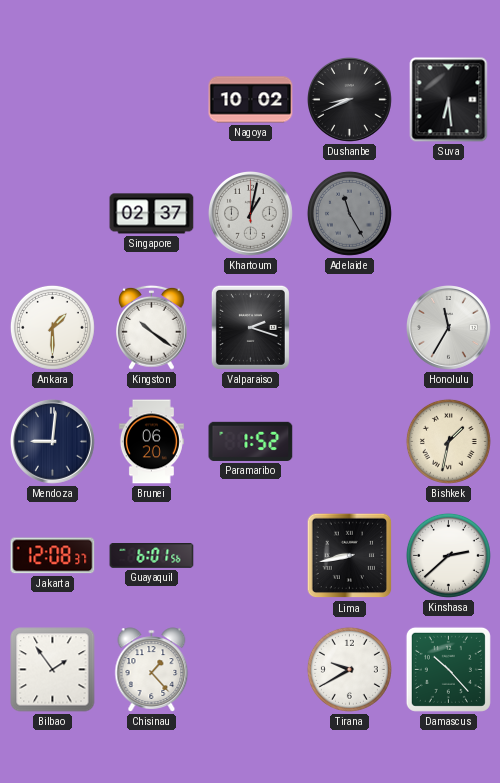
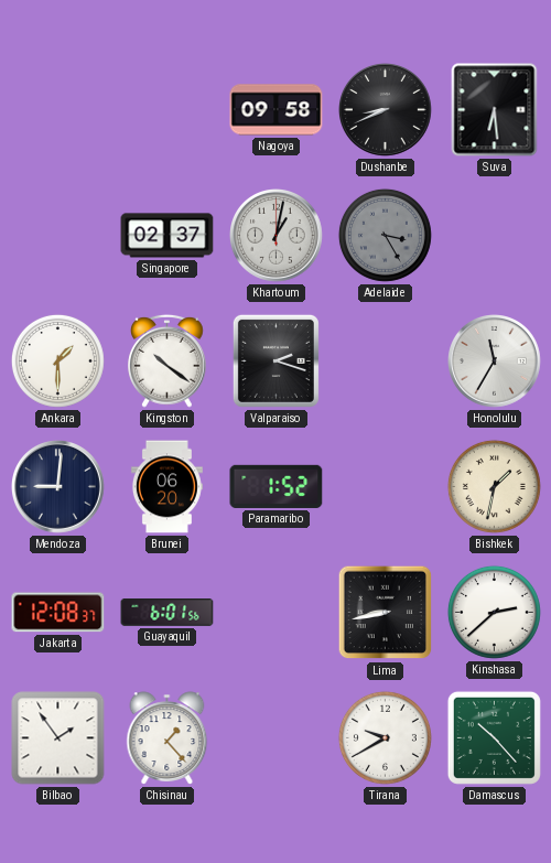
Nagoya: 10:02 -> 09:58 (277, 110)
Adelaide: 11:25 -> 3:25 (385, 235)
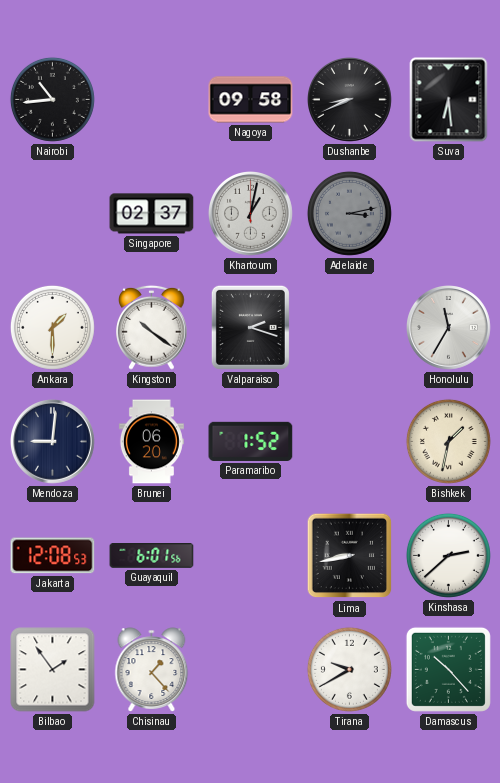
Nairobi: none -> 10:44 (52, 99)
Adelaide: 3:25 -> 3:13 (349, 213)
Jakarta: 12:08:37 -> 12:08:53 (53, 556)
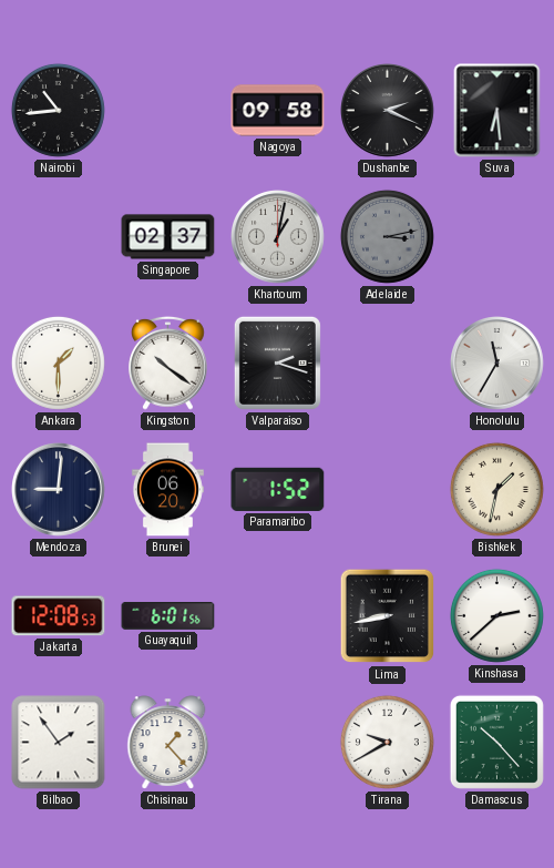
Dushanbe: 8:41 -> 2:19 (388, 111)
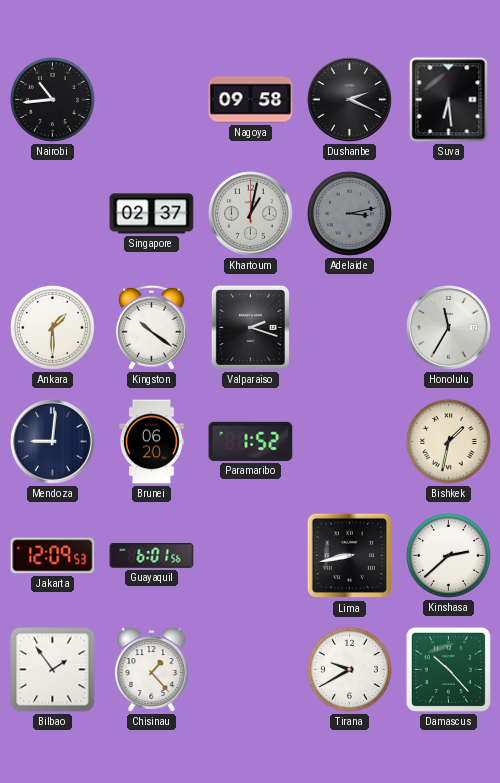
Jakarta: 12:08 -> 12:09 (53, 556)
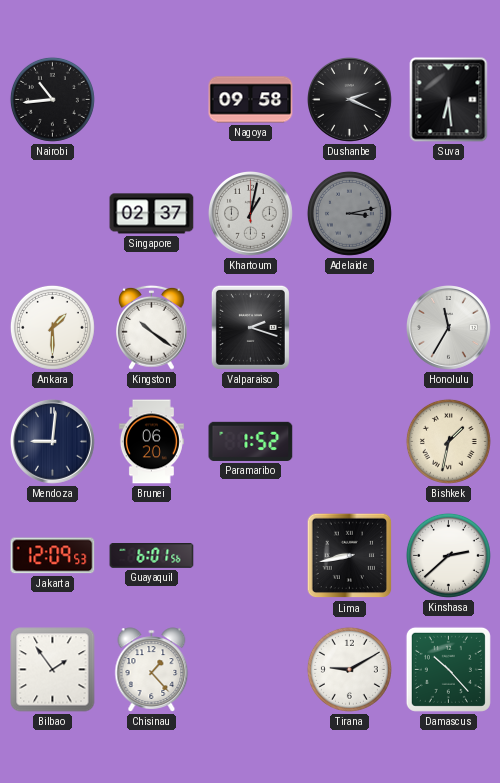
Tirana: 9:40 -> 9:10 (349, 669)
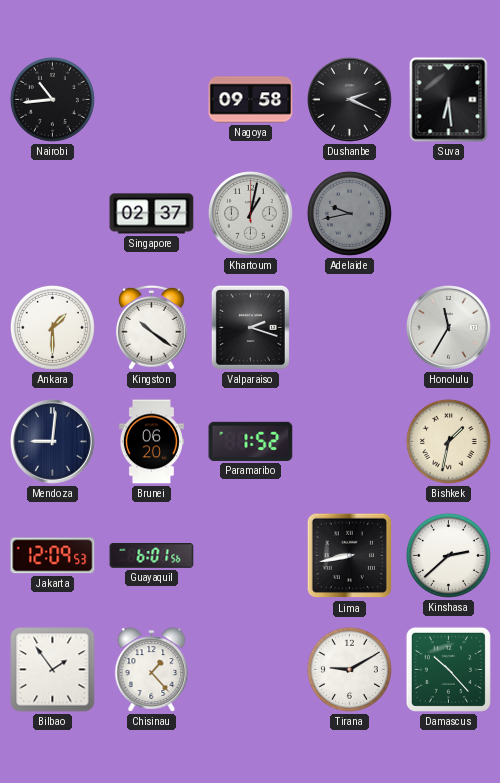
Adelaide: 3:13 -> 9:43 (349, 213)
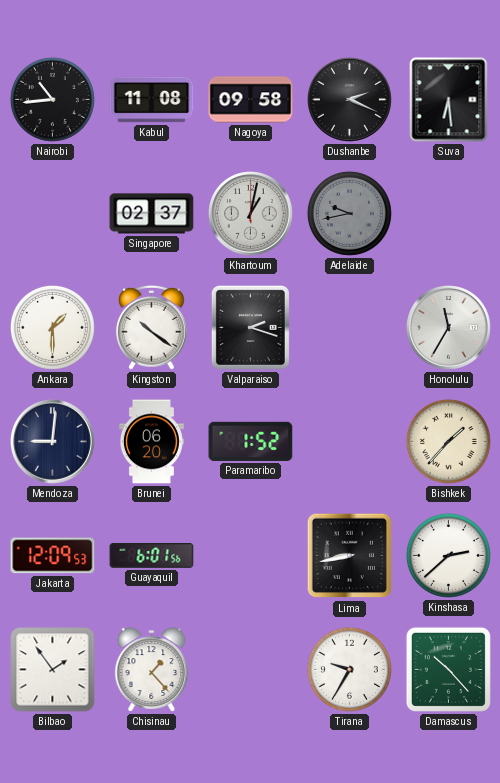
Kabul: none -> 11:08 (152, 100)
Bishkek: 1:32 -> 1:37 (448, 441)
Tirana: 9:10 -> 9:35 (349, 669)
